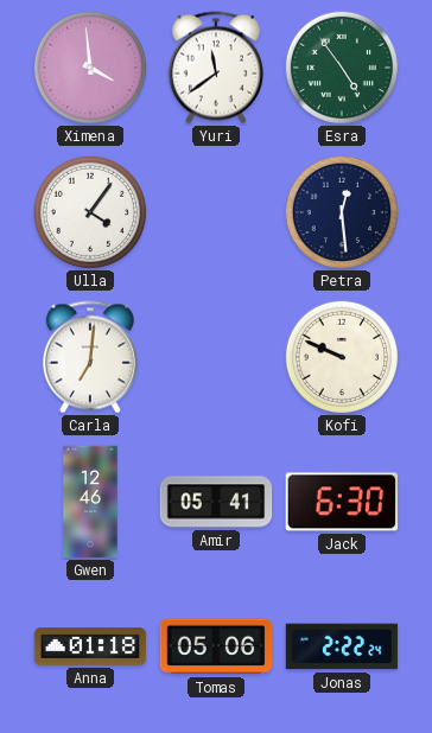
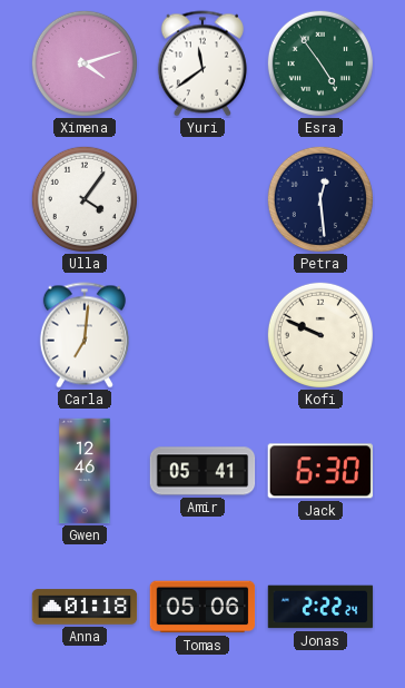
Ximena: 3:59 -> 4:12 (85, 63)
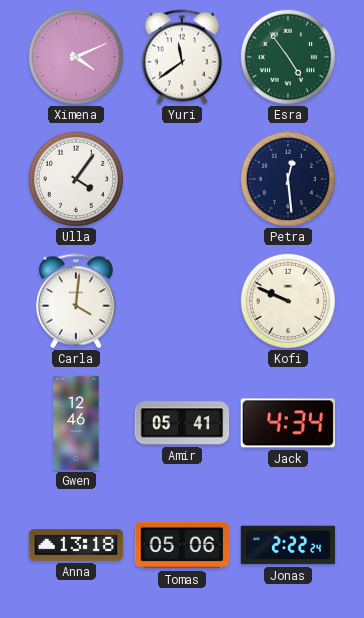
Ximena: 4:12 -> 4:11 (76, 57)
Carla: 7:01 -> 4:01 (76, 301)
Jack: 6:30 -> 4:34 (288, 423)
Anna: 01:18 -> 13:18 (76, 545)
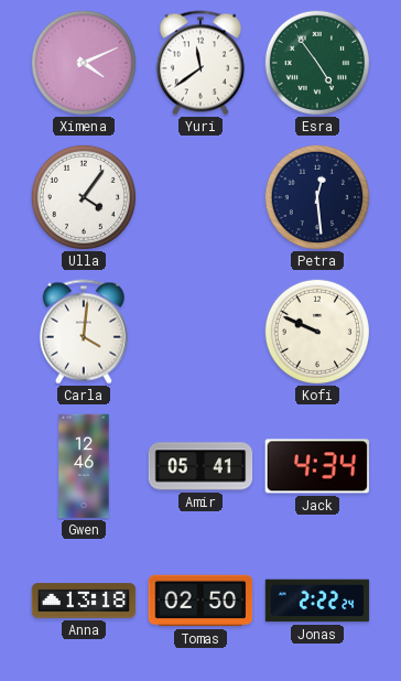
Tomas: 05:06 -> 02:50 (201, 601)
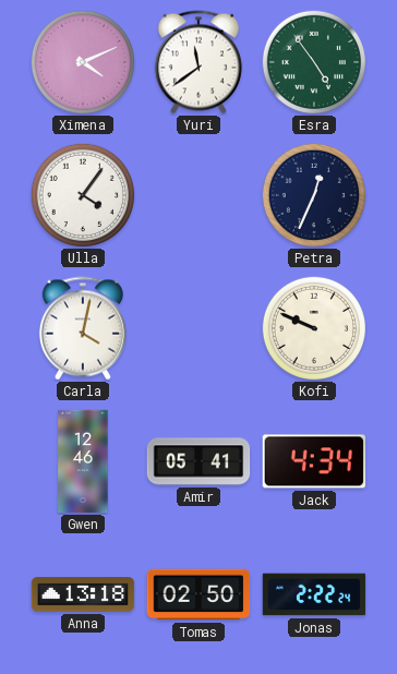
Petra: 12:29 -> 12:34 (314, 195)
Carla: 4:01 -> 4:02 (83, 328)
